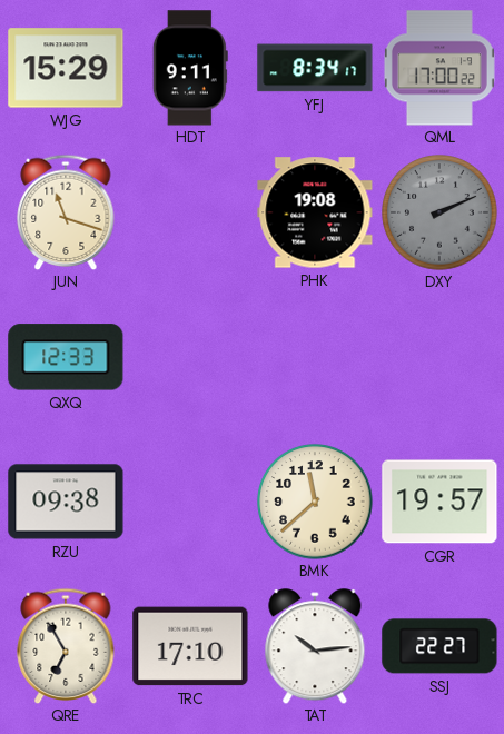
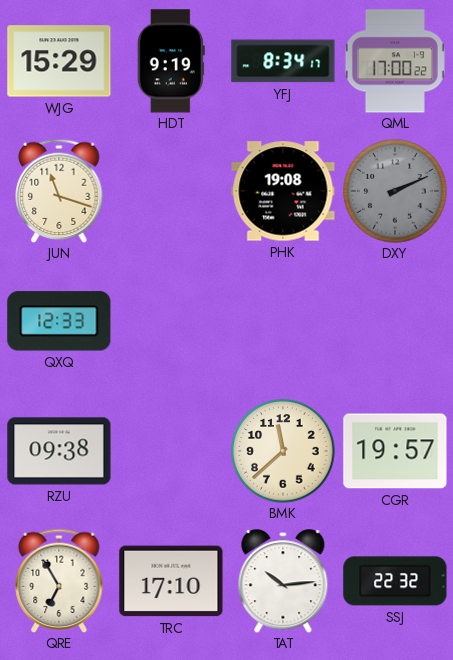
HDT: 9:11 -> 9:19 (171, 61)
SSJ: 22:27 -> 22:32 (395, 581)
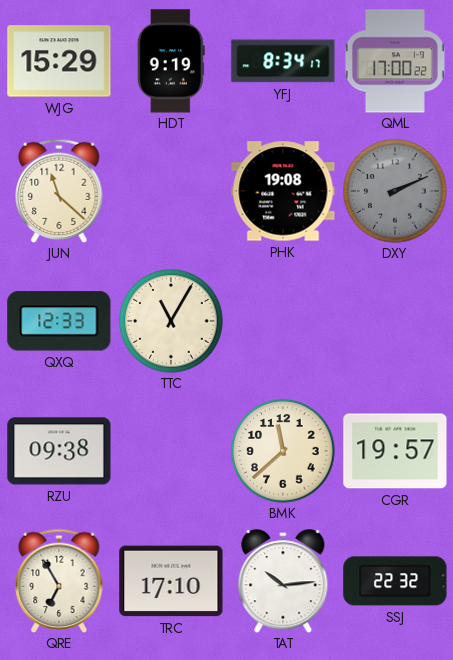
JUN: 11:18 -> 11:22 (59, 190)
TTC: none -> 11:05 (171, 321)
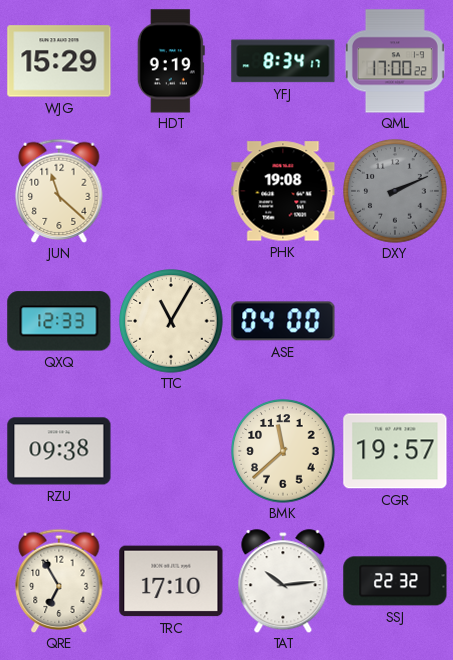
ASE: none -> 04:00 (283, 321)
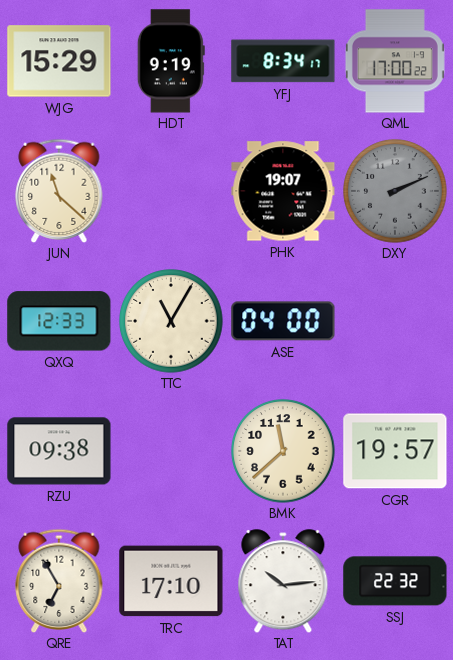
PHK: 19:08 -> 19:07 (283, 191)
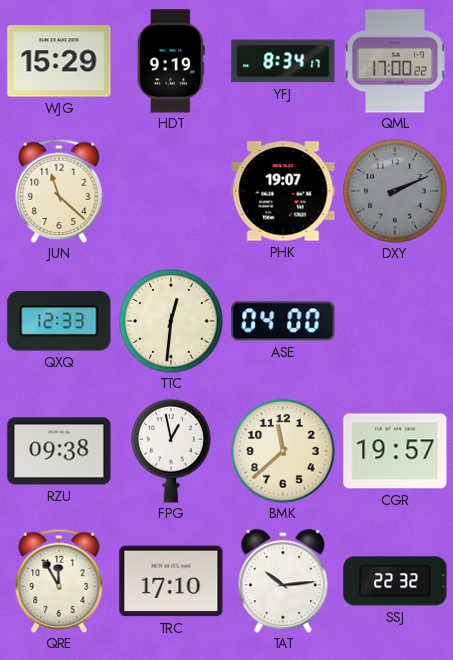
TTC: 11:05 -> 12:31 (171, 321)
FPG: none -> 12:58 (172, 451)
QRE: 6:55 -> 11:55 (59, 580)
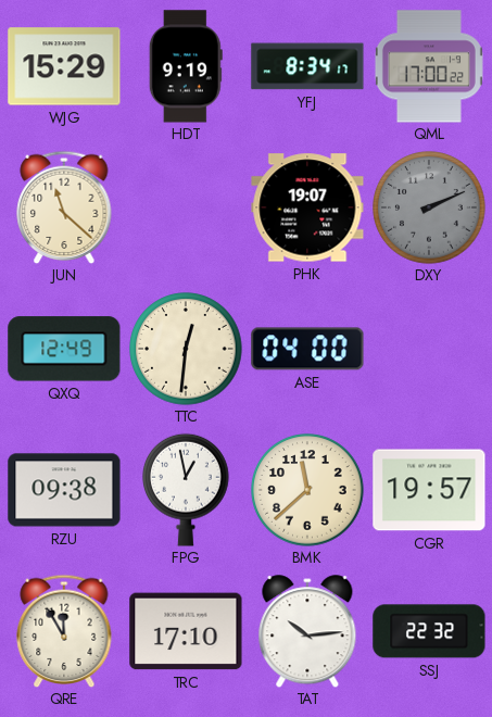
QXQ: 12:33 -> 12:49 (64, 349)
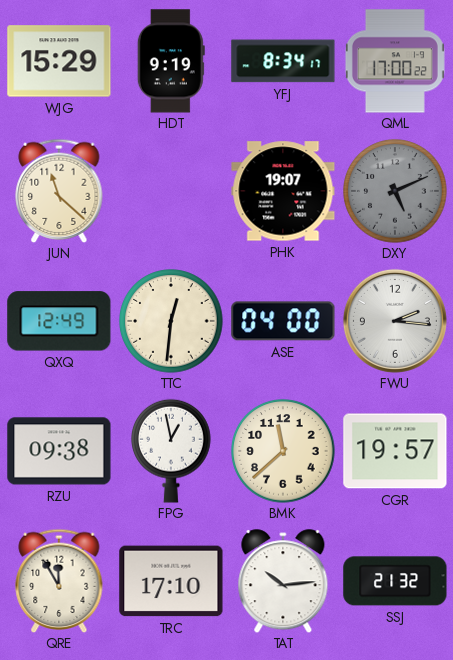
DXY: 2:11 -> 5:11 (395, 191)
FWU: none -> 2:16 (395, 321)
SSJ: 22:32 -> 21:32 (395, 581)
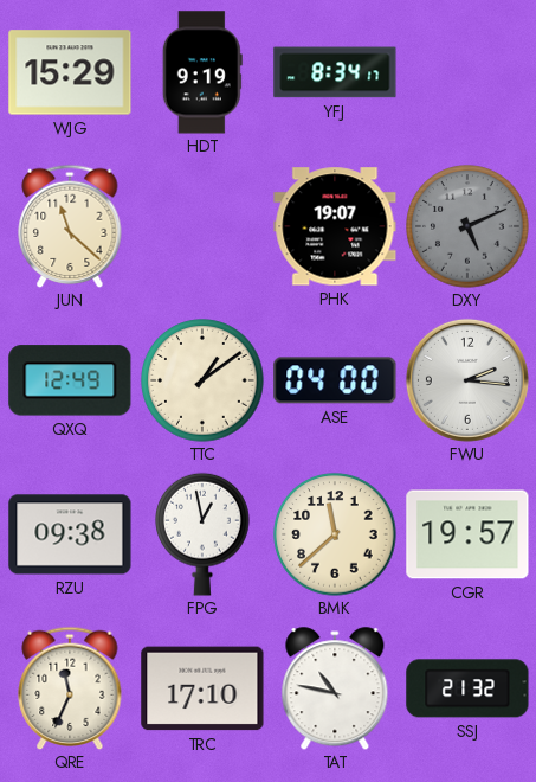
QML: 17:00 -> none (395, 61)
TTC: 12:31 -> 1:09 (202, 380)
QRE: 11:55 -> 11:34 (70, 687)
TAT: 10:14 -> 10:47 (335, 688)
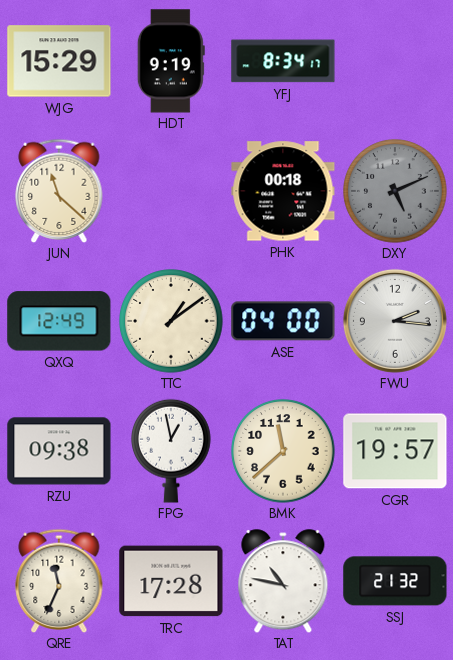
PHK: 19:07 -> 00:18 (283, 191)
TRC: 17:10 -> 17:28 (171, 581)
